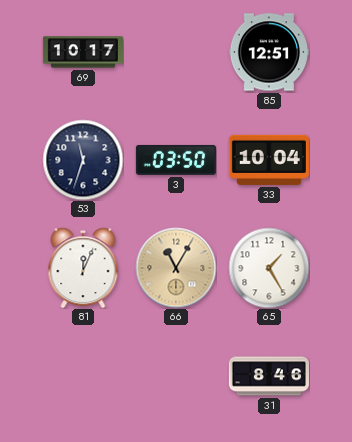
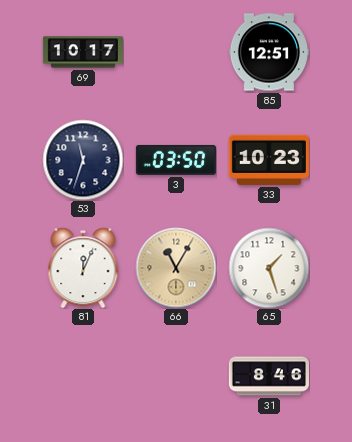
33: 10:04 -> 10:23 (269, 160)
65: 1:25 -> 1:27 (269, 268)
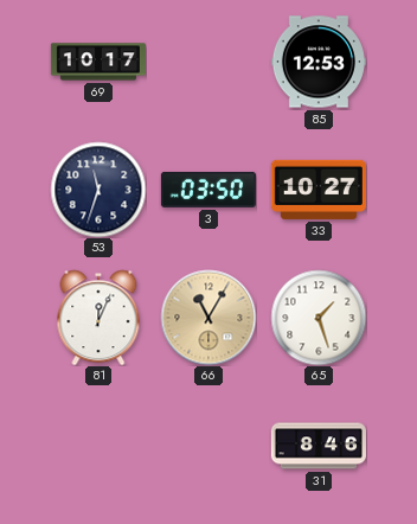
85: 12:51 -> 12:53 (319, 62)
33: 10:23 -> 10:27 (319, 190)
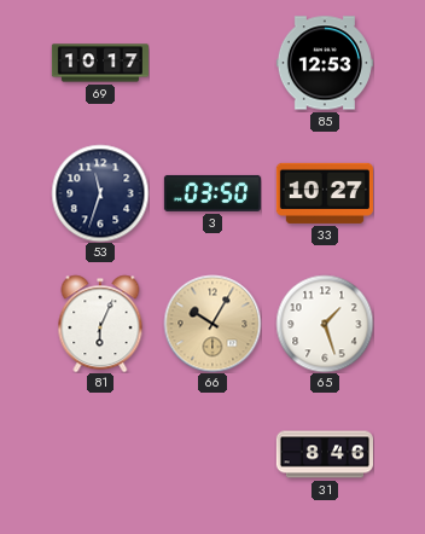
81: 12:04 -> 6:04 (100, 324)
66: 11:05 -> 10:05 (212, 324)
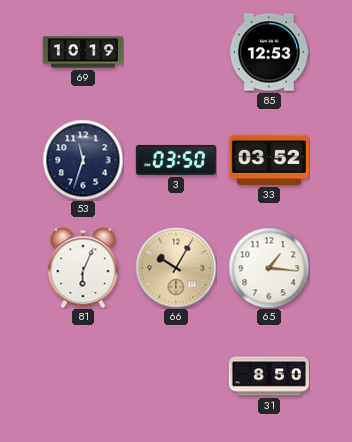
69: 10:17 -> 10:19 (83, 52)
33: 10:27 -> 03:52 (269, 160)
65: 1:27 -> 1:16 (269, 268)
31: 8:46 -> 8:50 (269, 376)
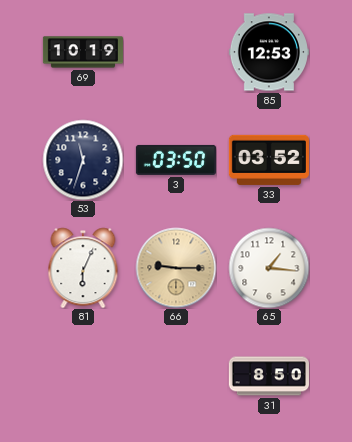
66: 10:05 -> 9:15 (176, 268)
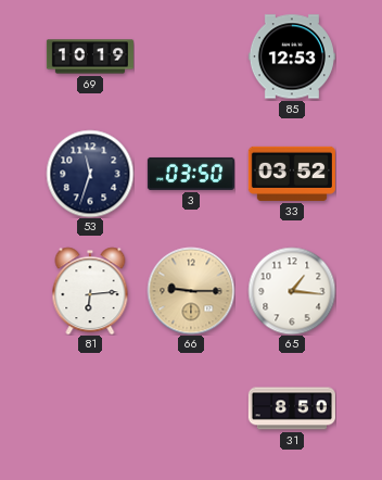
81: 6:04 -> 6:14 (90, 291)
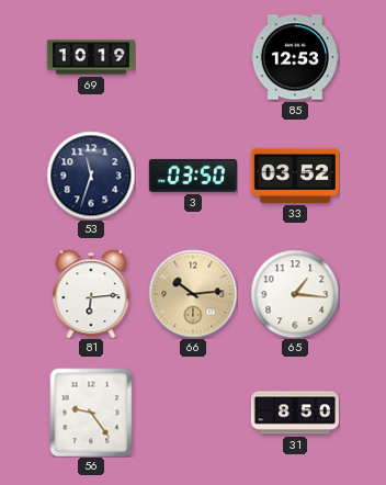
66: 9:15 -> 10:14 (193, 294)
56: none -> 9:24 (91, 413)
